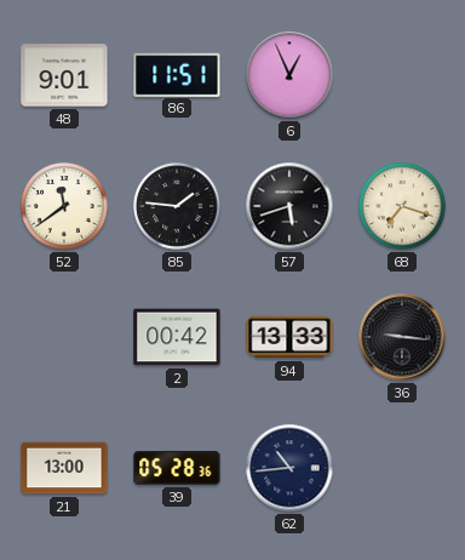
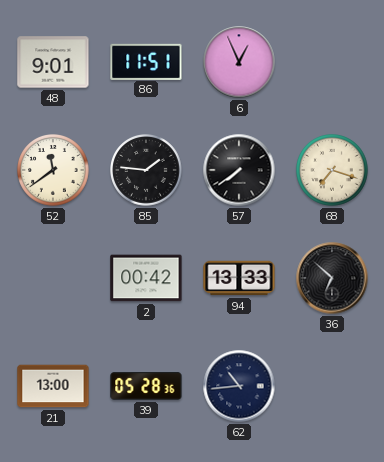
57: 5:42 -> 7:39 (239, 170)
36: 9:16 -> 6:52 (332, 278)
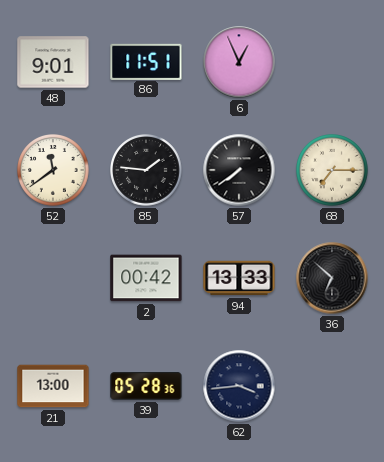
68: 7:18 -> 7:15 (333, 171)
62: 10:44 -> 3:44 (239, 386)
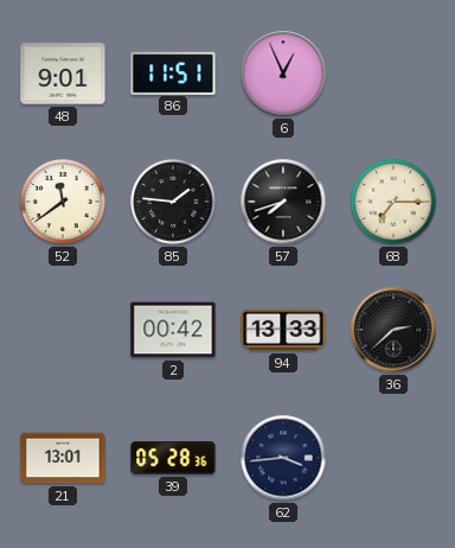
57: 7:39 -> 7:42 (283, 202)
36: 6:52 -> 2:38 (393, 330)
21: 13:00 -> 13:01 (63, 458)
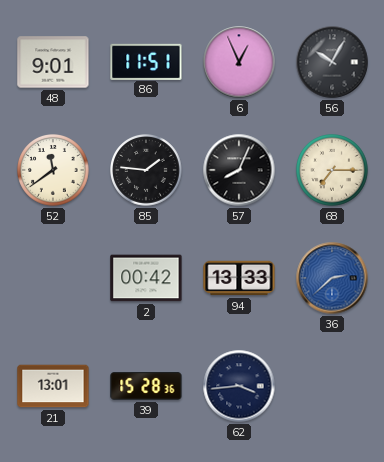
56: none -> 10:05 (332, 62)
57: 7:42 -> 8:04 (239, 170)
36 dial: black -> blue (332, 278)
39: 05:28 -> 15:28 (146, 387)
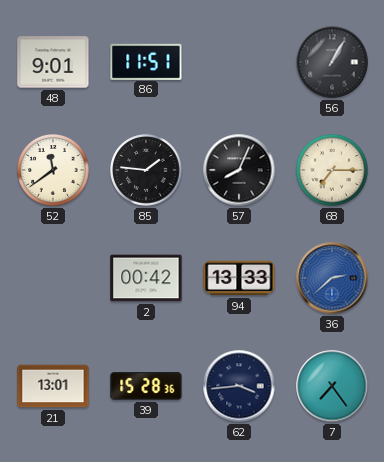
6: 12:56 -> none (239, 62)
56: 10:05 -> 1:05 (332, 62)
7: none -> 7:24 (332, 386)
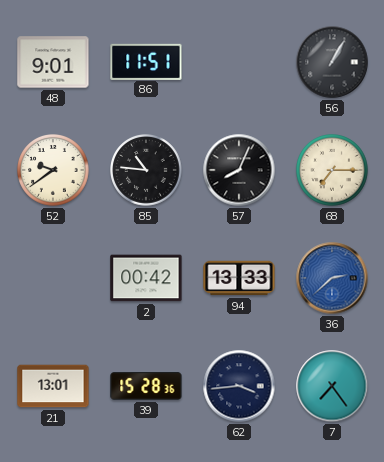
52: 11:39 -> 9:39 (54, 171)
85: 1:46 -> 10:46 (147, 171)
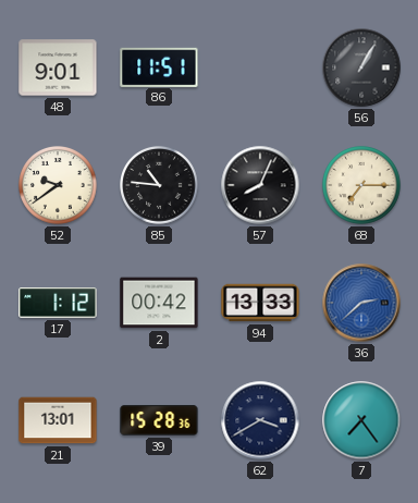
17: none -> 1:12 (58, 303)
62: 3:44 -> 3:40 (260, 420)
